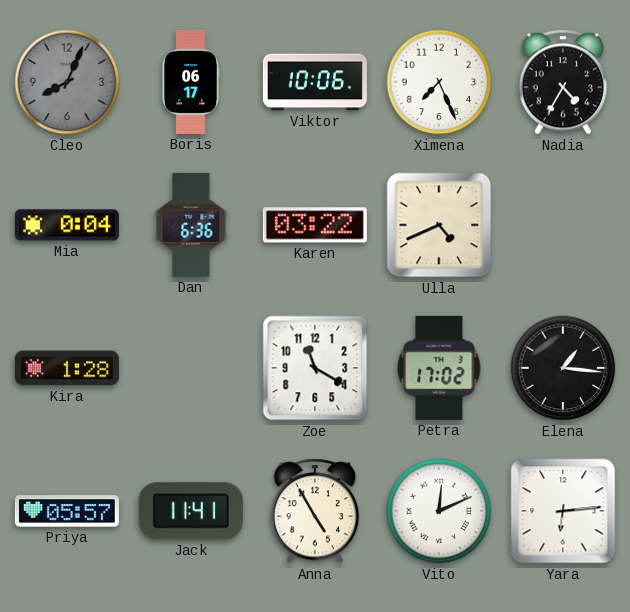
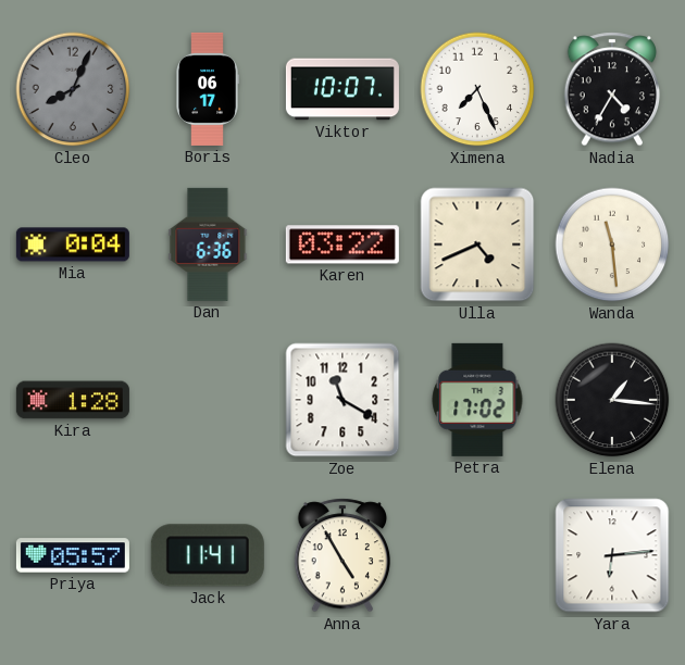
Viktor: 10:06 -> 10:07 (342, 89)
Wanda: none -> 11:29 (612, 244)
Vito: 12:11 -> none (439, 511)
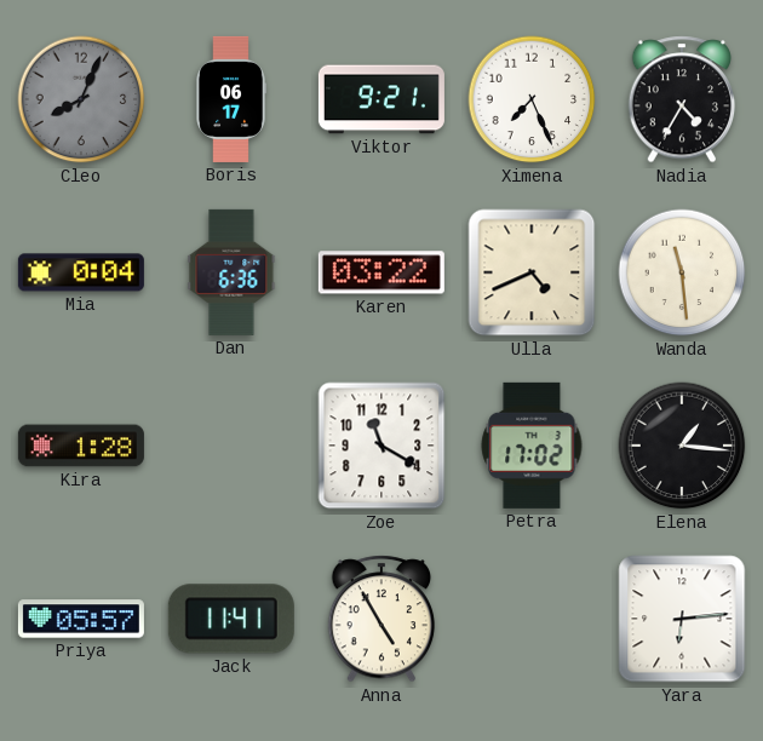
Viktor: 10:07 -> 9:21 (381, 99)
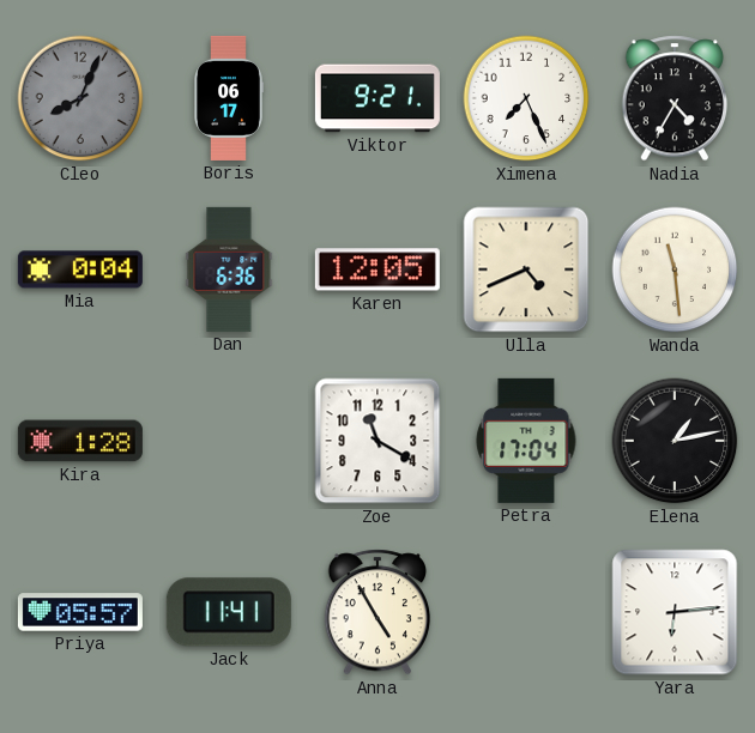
Karen: 03:22 -> 12:05 (377, 269)
Petra: 17:02 -> 17:04 (526, 441)
Elena: 1:16 -> 1:13 (675, 441)
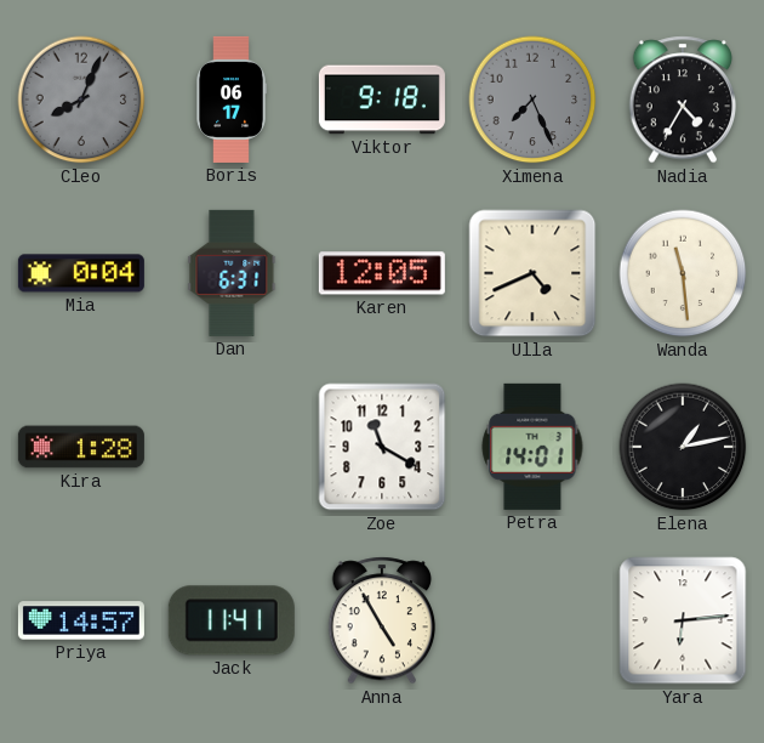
Viktor: 9:21 -> 9:18 (382, 100)
Ximena dial: white -> grey (532, 100)
Dan: 6:36 -> 6:31 (232, 273)
Petra: 17:04 -> 14:01 (532, 447)
Priya: 05:57 -> 14:57 (81, 620)
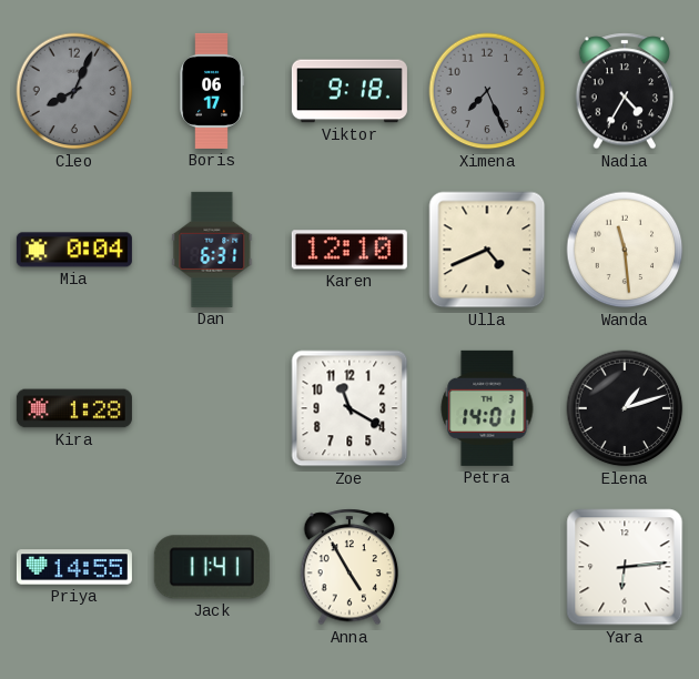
Karen: 12:05 -> 12:10 (349, 250)
Elena: 1:13 -> 1:12 (625, 408)
Priya: 14:57 -> 14:55 (74, 567)
